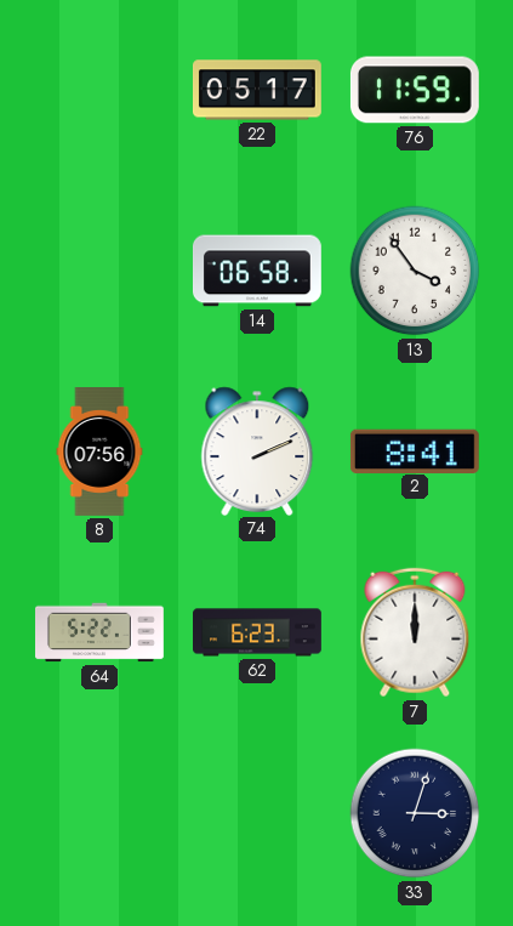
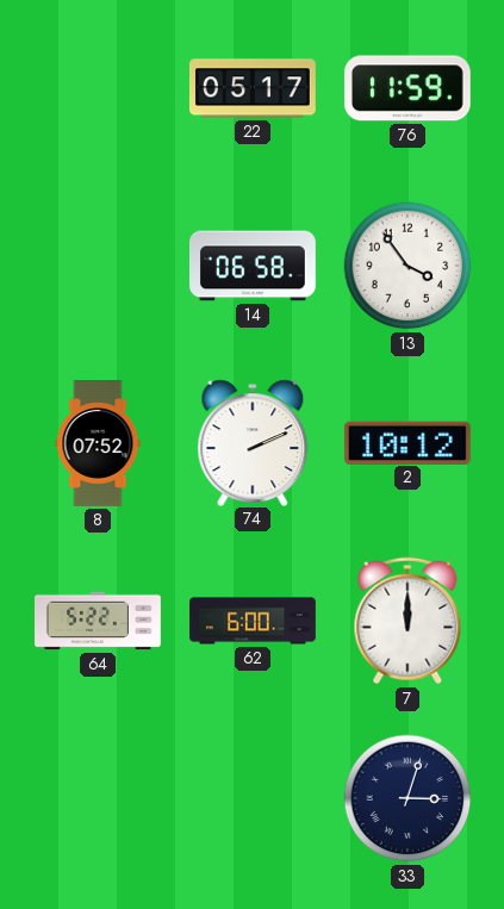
8: 07:56 -> 07:52 (98, 444)
2: 8:41 -> 10:12 (407, 442)
62: 6:23 -> 6:00 (254, 621)
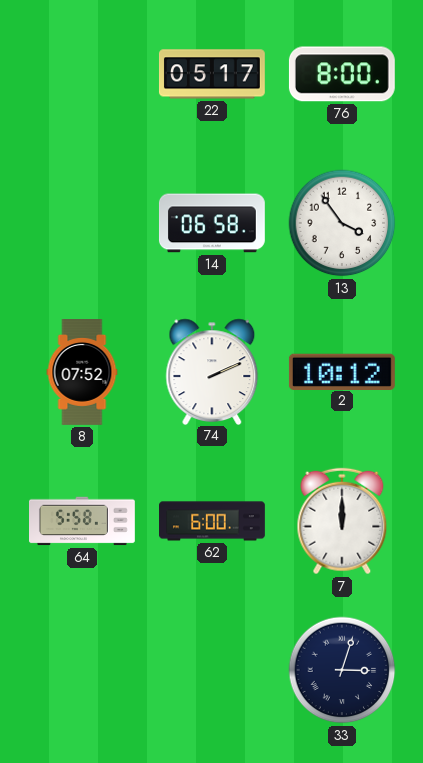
76: 11:59 -> 8:00 (342, 74)
64: 5:22 -> 5:58 (83, 521)
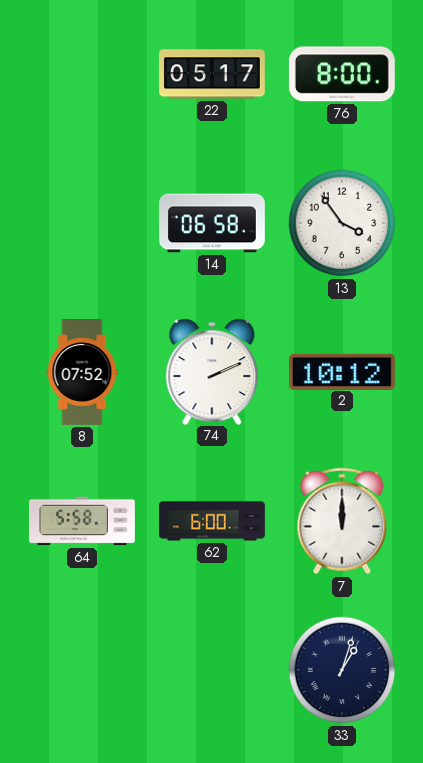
33: 3:03 -> 1:03 (342, 670)
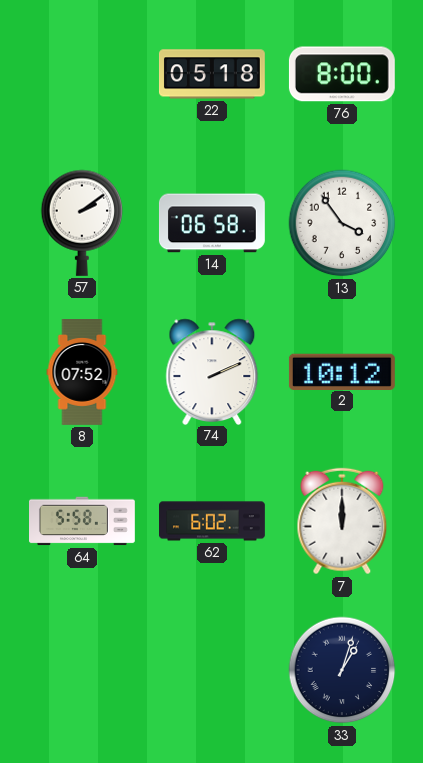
22: 05:17 -> 05:18 (212, 74)
57: none -> 2:09 (82, 223)
62: 6:00 -> 6:02 (213, 521)
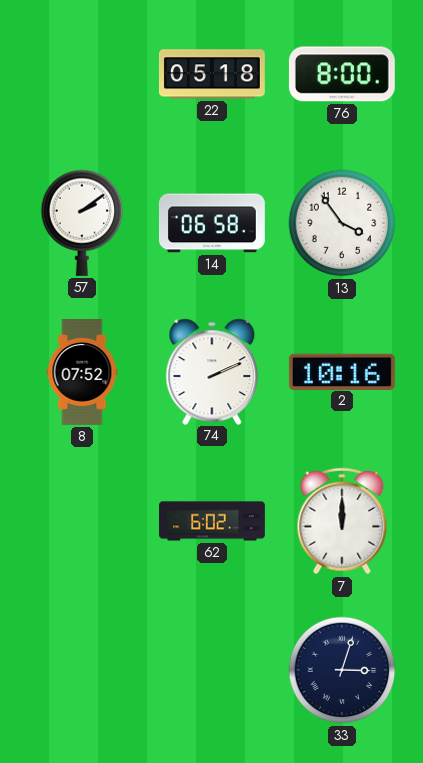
2: 10:12 -> 10:16 (342, 371)
64: 5:58 -> none (83, 521)
33: 1:03 -> 3:03 (342, 670)
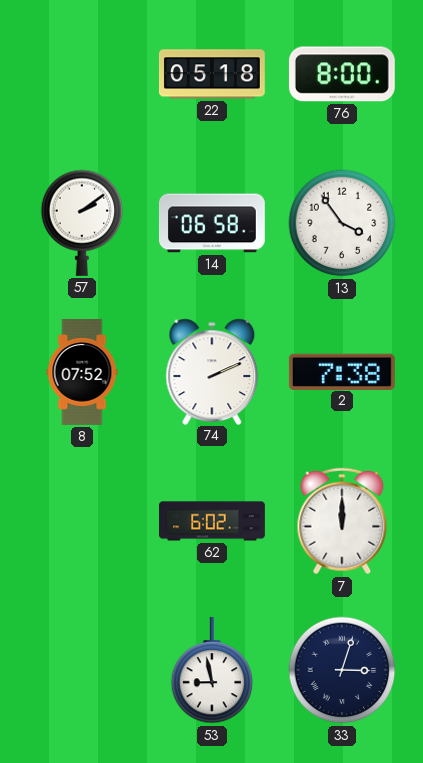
2: 10:16 -> 7:38 (342, 371)
53: none -> 8:58 (212, 670)
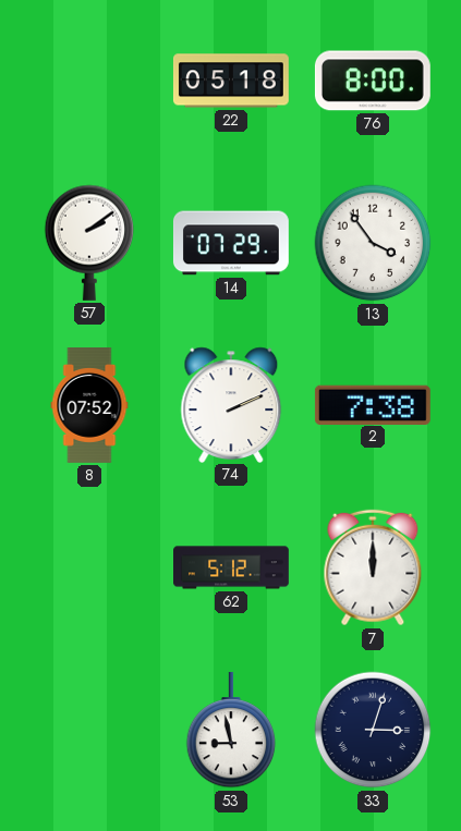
14: 06:58 -> 07:29 (231, 243)
62: 6:02 -> 5:12 (232, 567)
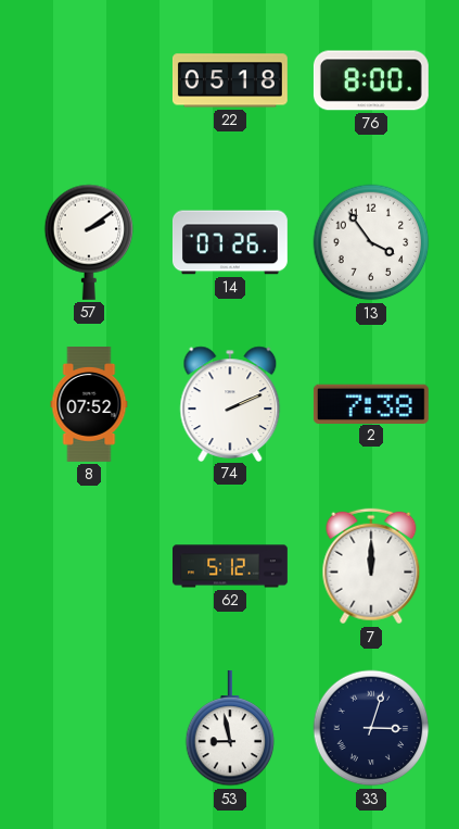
14: 07:29 -> 07:26 (230, 242)
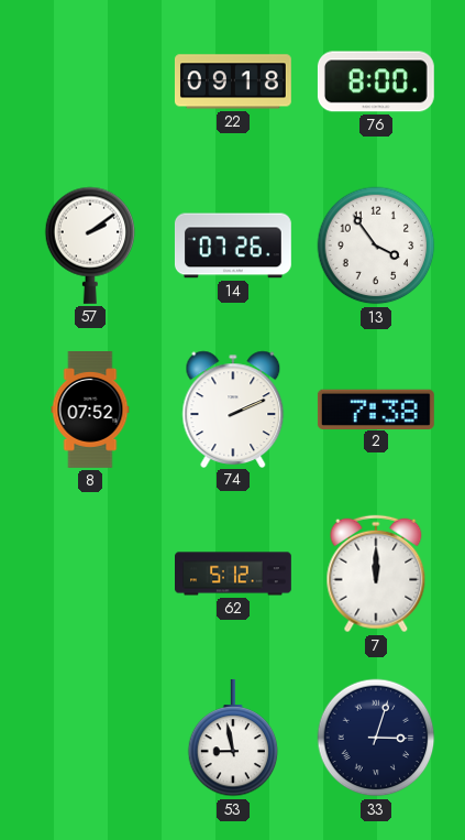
22: 05:18 -> 09:18 (233, 81)
